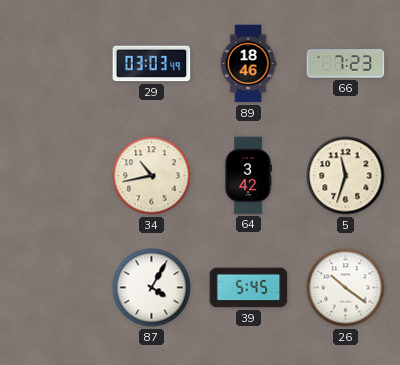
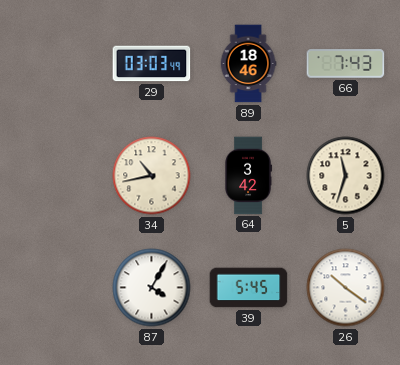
66: 7:23 -> 7:43 (346, 64)
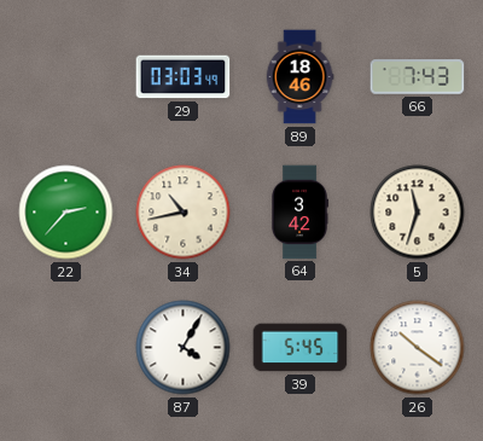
22: none -> 2:37 (66, 213)
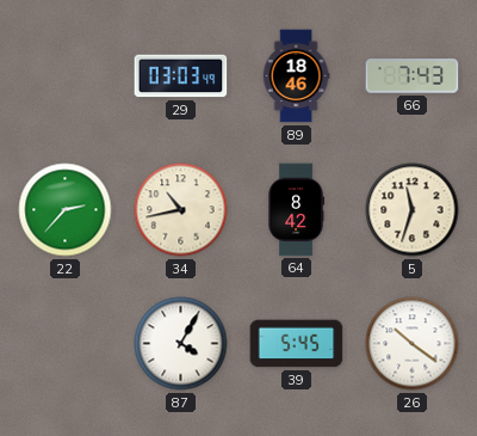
64: 3:42 -> 8:42 (296, 210)
